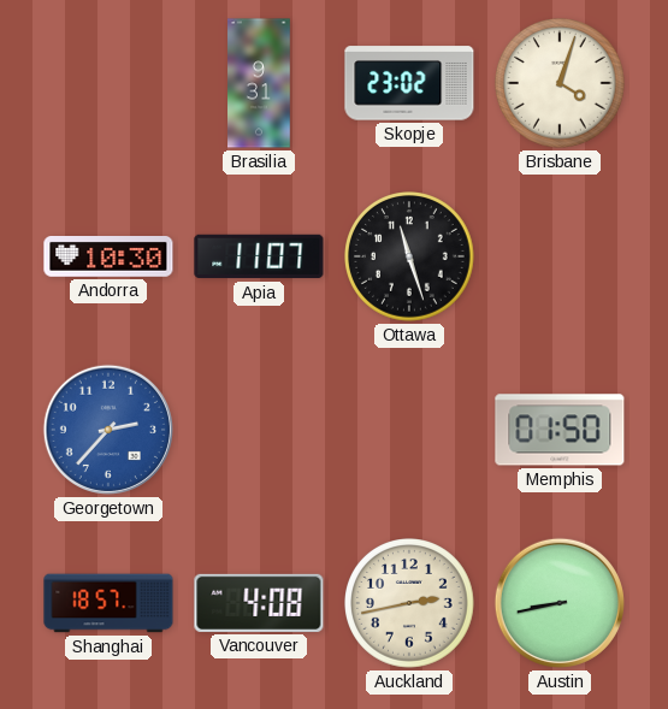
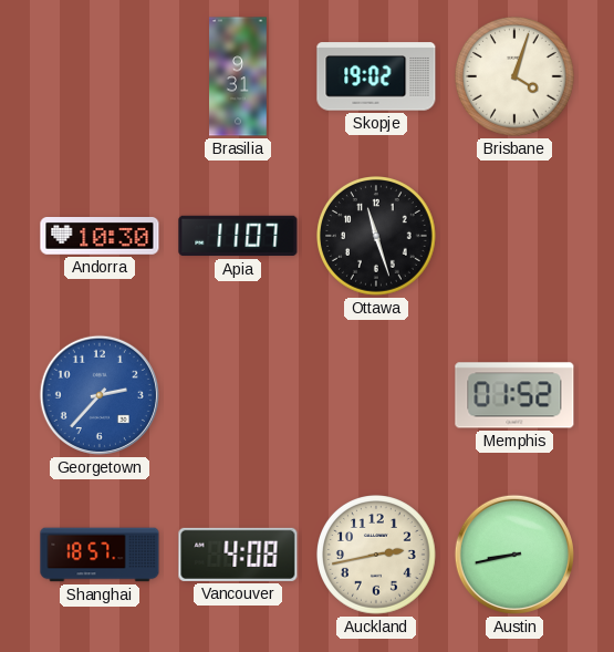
Skopje: 23:02 -> 19:02 (376, 76)
Memphis: 01:50 -> 01:52 (514, 395)
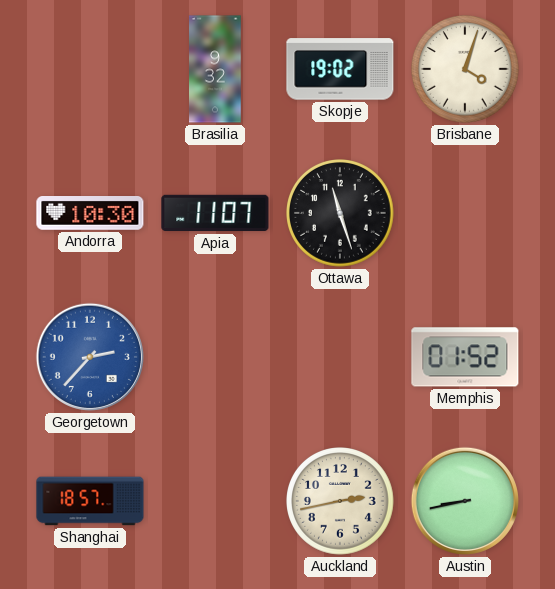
Brasilia: 9:31 -> 9:32 (216, 69)
Vancouver: 4:08 -> none (238, 555)
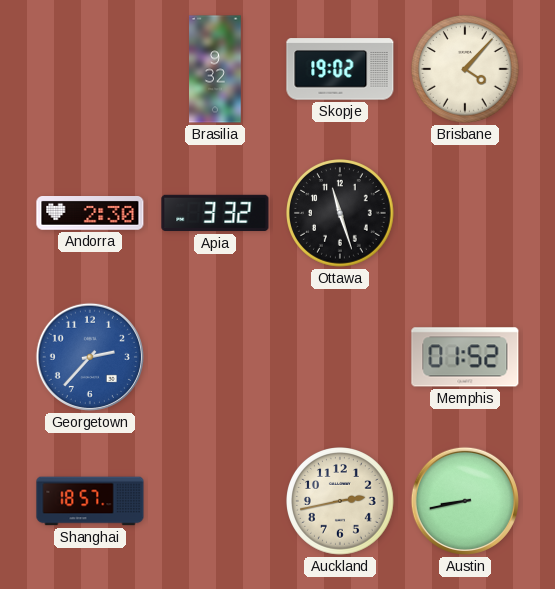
Brisbane: 4:03 -> 4:07 (466, 70)
Andorra: 10:30 -> 2:30 (90, 214)
Apia: 11:07 -> 3:32 (215, 213)
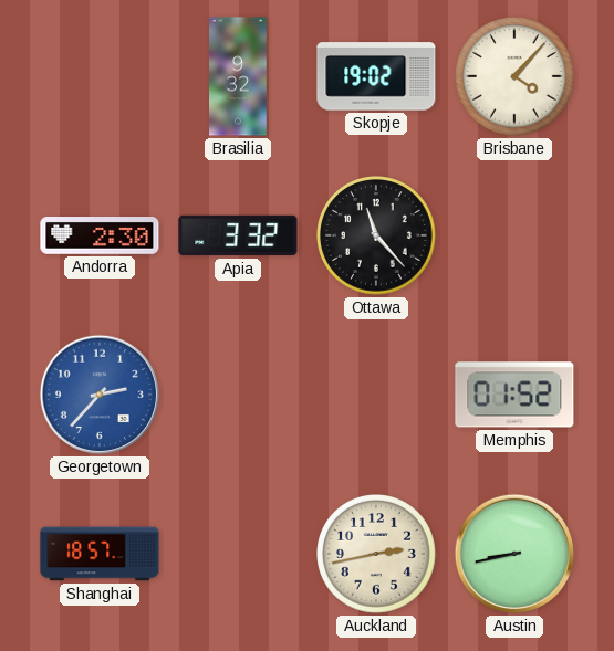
Ottawa: 11:27 -> 11:23 (377, 237)
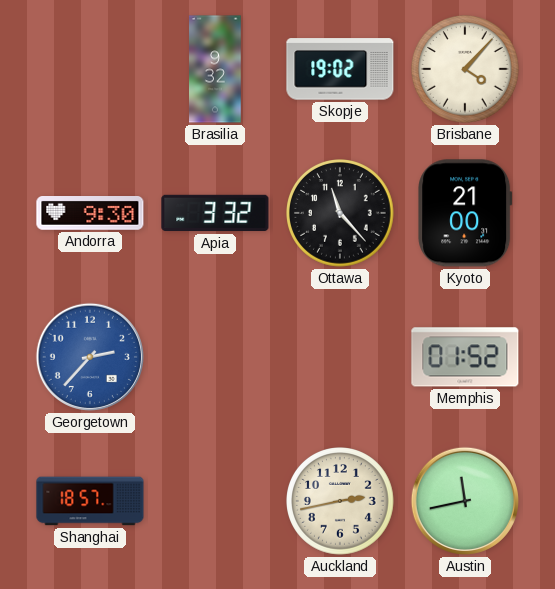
Andorra: 2:30 -> 9:30 (90, 214)
Kyoto: none -> 21:00 (465, 213)
Austin: 8:43 -> 11:43 (465, 501)
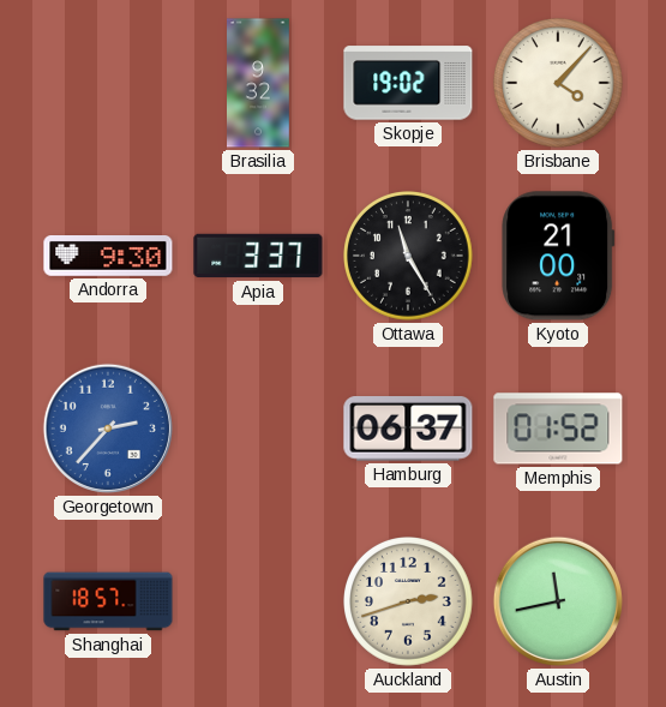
Apia: 3:32 -> 3:37 (258, 256)
Ottawa: 11:23 -> 11:25 (409, 257)
Hamburg: none -> 06:37 (408, 430)
Auckland: 2:43 -> 2:42 (409, 603)
